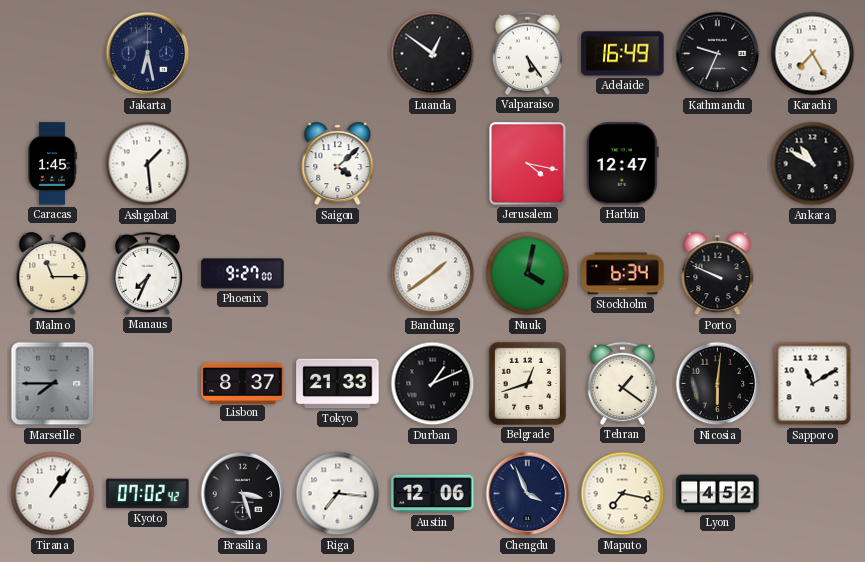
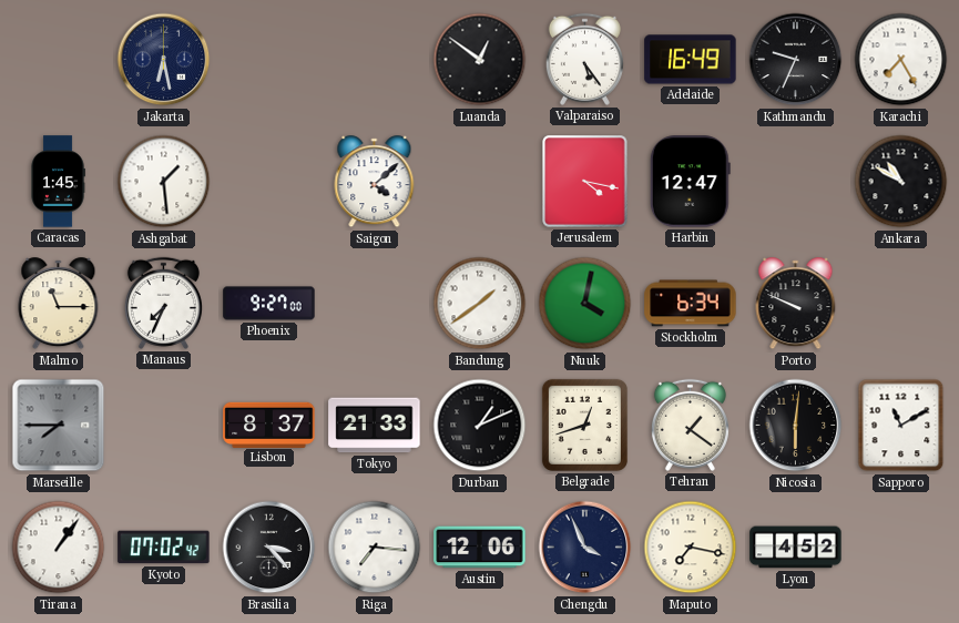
Brasilia: 3:27 -> 3:23 (269, 548)
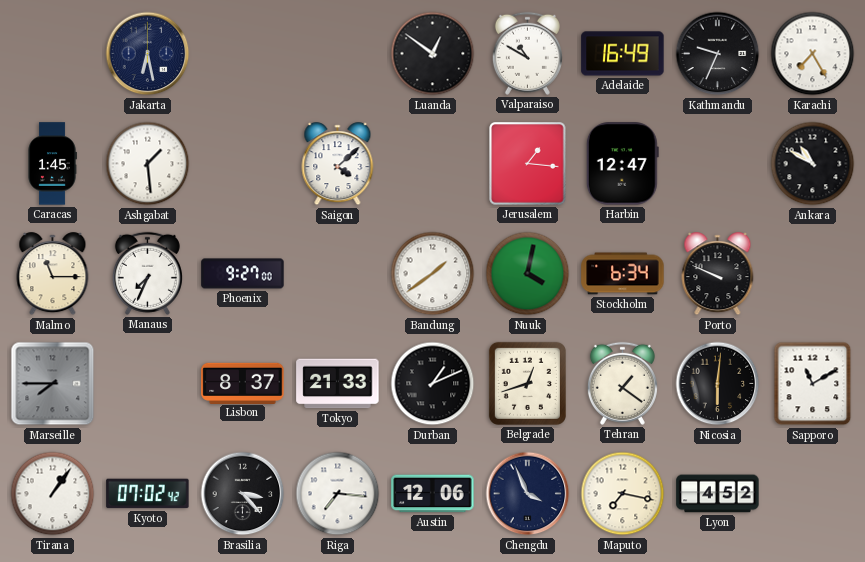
Valparaiso: 5:24 -> 10:50 (527, 53)
Jerusalem: 4:17 -> 1:16 (528, 164)
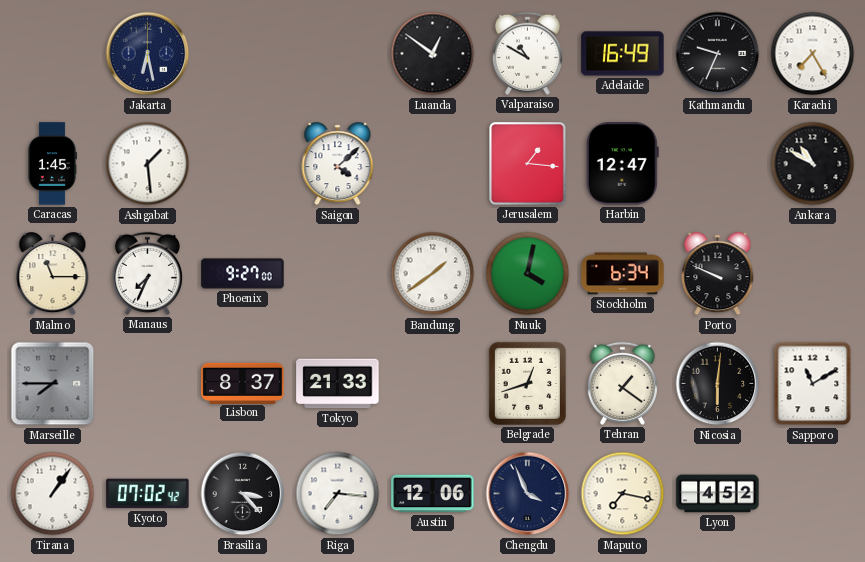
Durban: 1:11 -> none (433, 384)
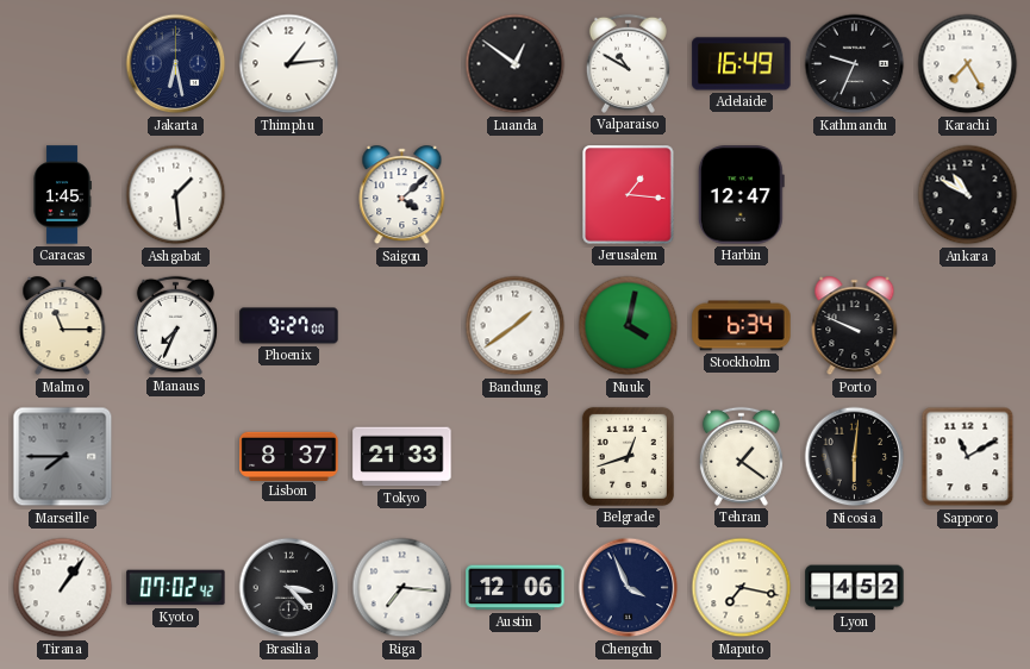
Thimphu: none -> 1:14 (289, 64)
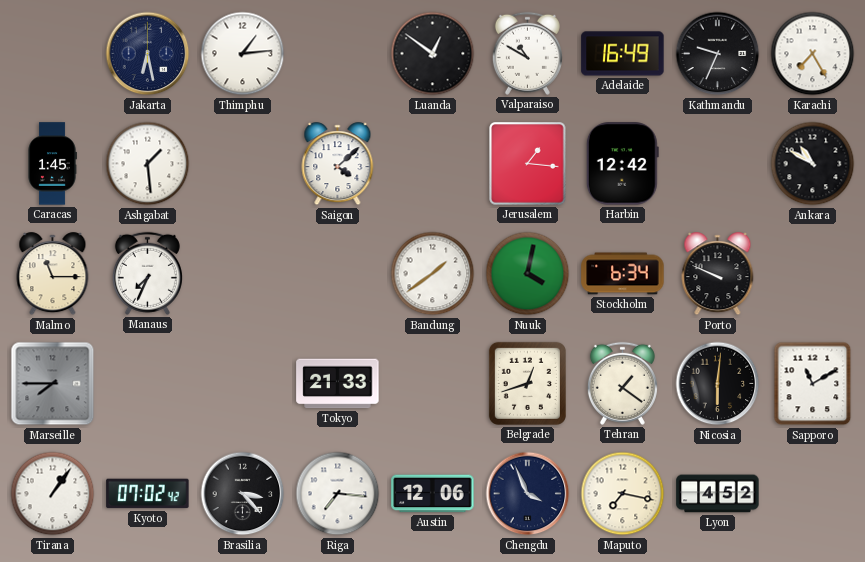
Harbin: 12:47 -> 12:42 (622, 164)
Phoenix: 9:27 -> none (289, 326)
Lisbon: 8:37 -> none (289, 456)
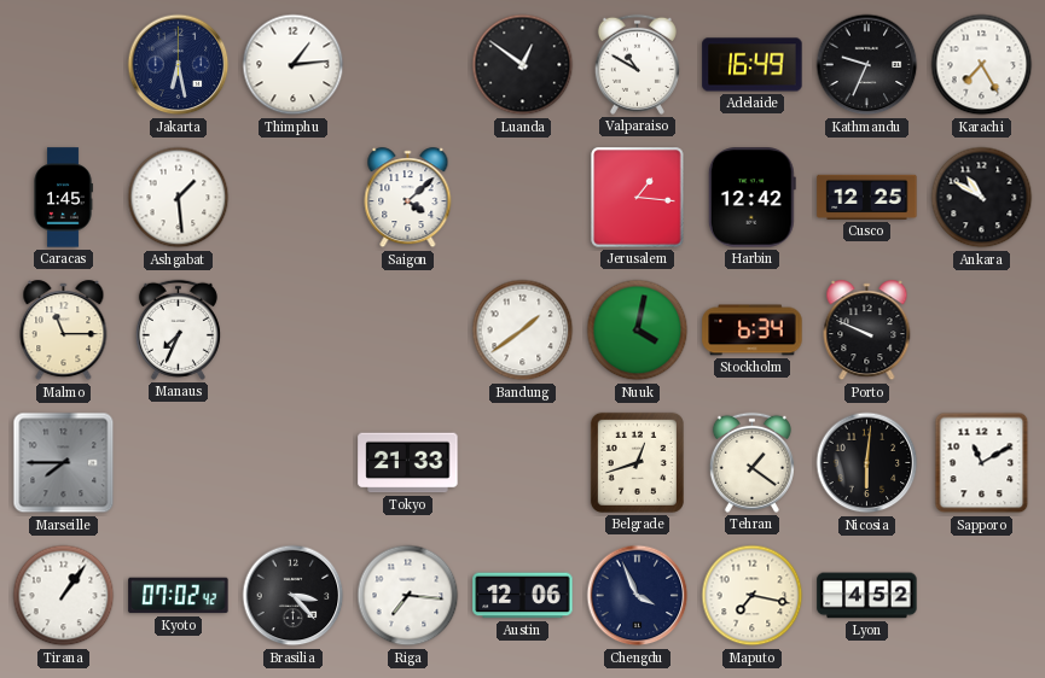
Cusco: none -> 12:25 (867, 197)
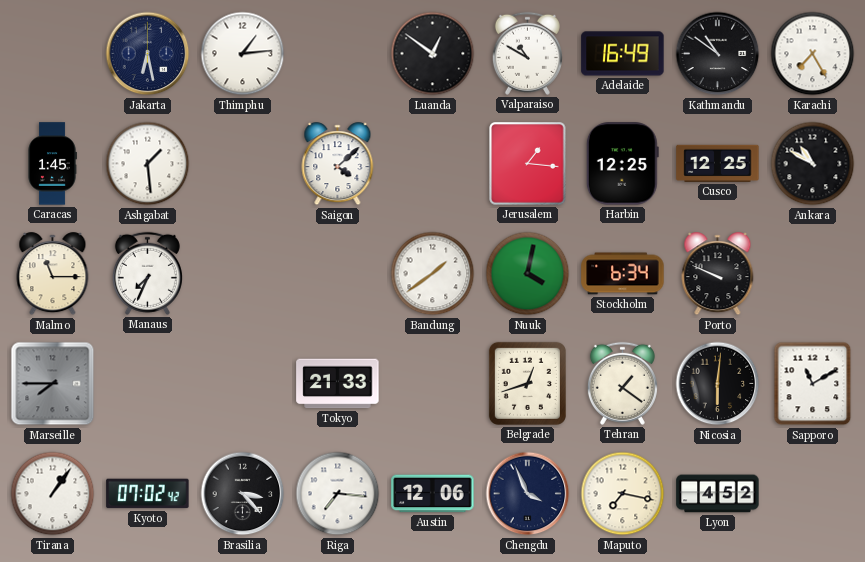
Kathmandu: 9:34 -> 10:51 (718, 54)
Harbin: 12:42 -> 12:25 (622, 164)
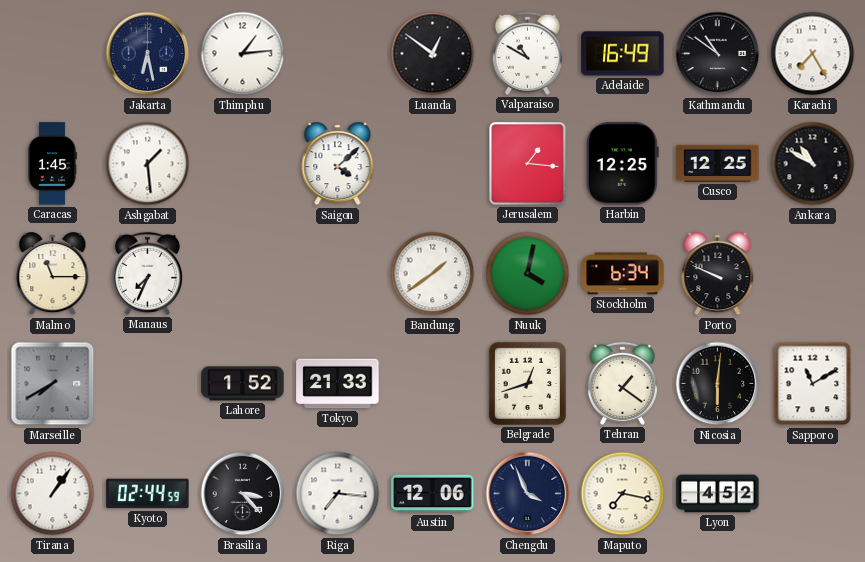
Marseille: 7:45 -> 7:40 (53, 384)
Lahore: none -> 1:52 (243, 384)
Kyoto: 07:02 -> 02:44 (148, 494)
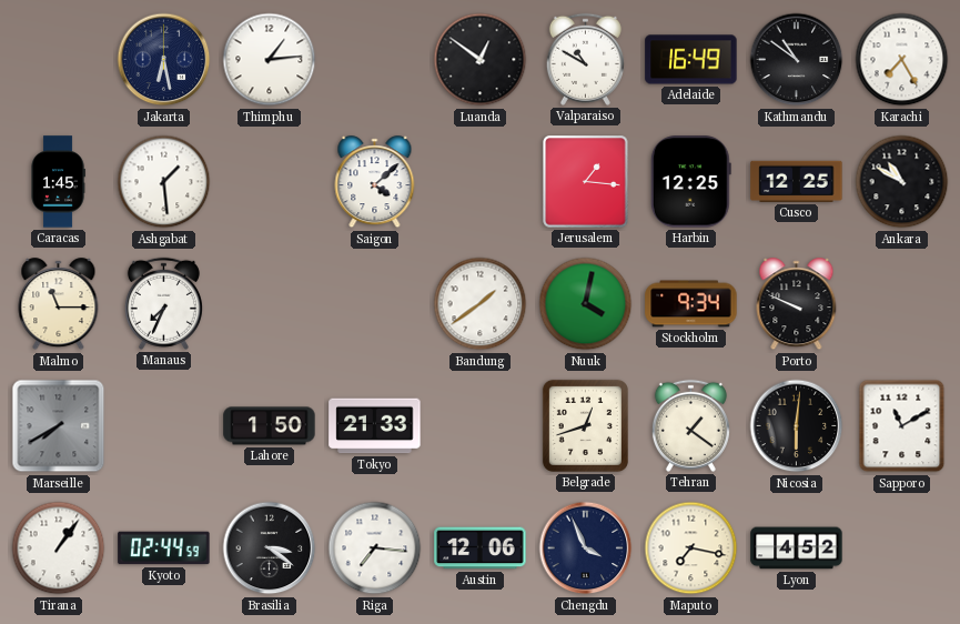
Stockholm: 6:34 -> 9:34 (691, 304)
Lahore: 1:52 -> 1:50 (270, 426)
Brasilia: 3:23 -> 3:21 (270, 548)
